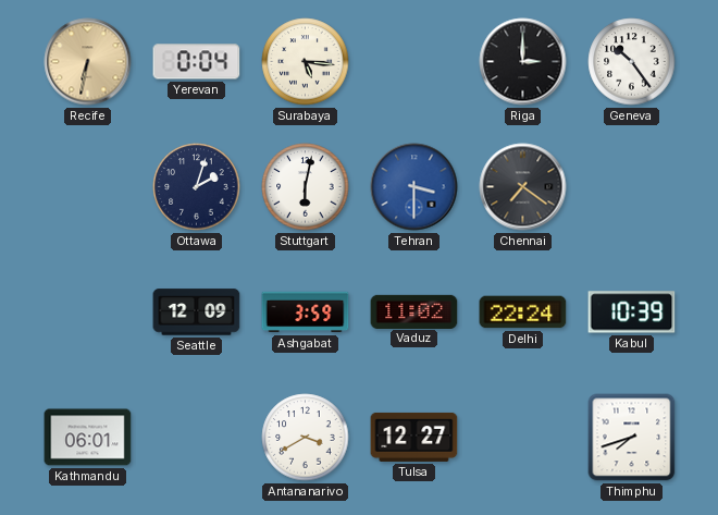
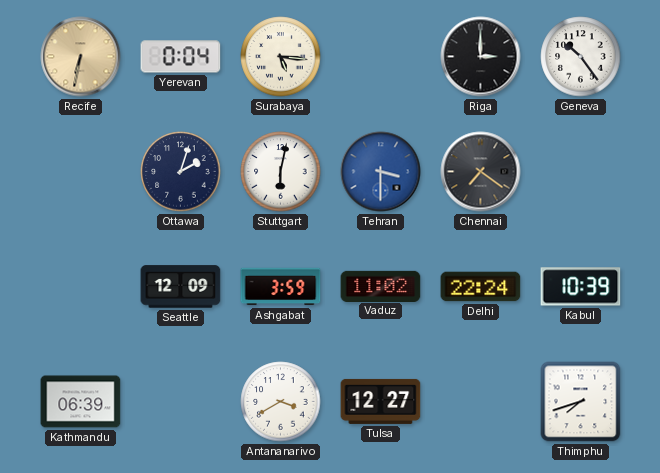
Kathmandu: 06:01 -> 06:39 (81, 402)
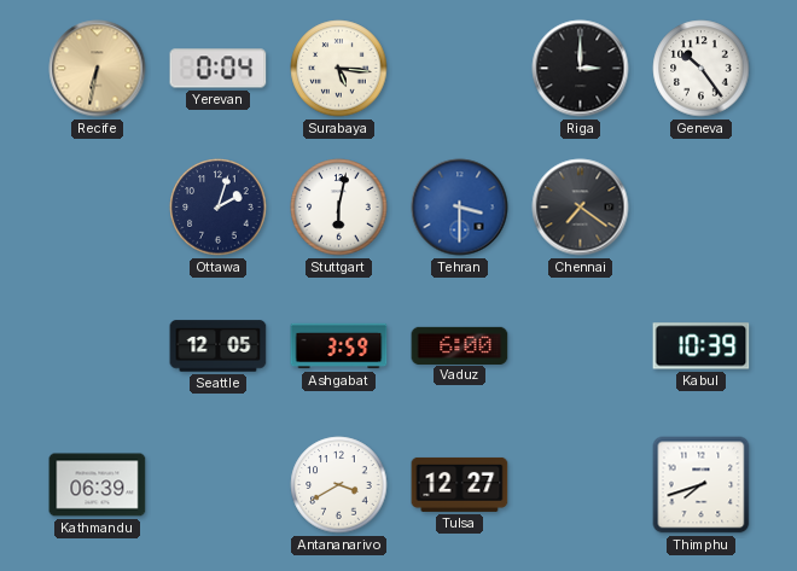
Seattle: 12:09 -> 12:05 (219, 346)
Vaduz: 11:02 -> 6:00 (460, 345)
Delhi: 22:24 -> none (481, 287)
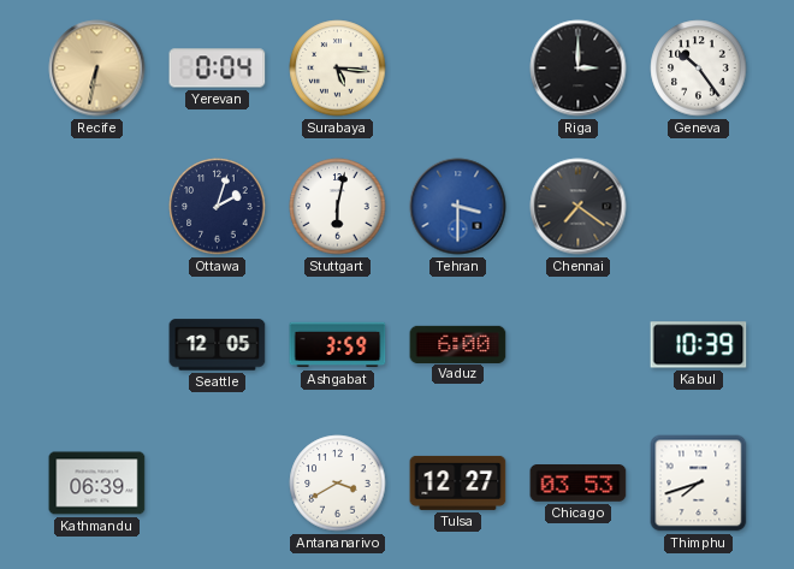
Chicago: none -> 03:53 (579, 484)
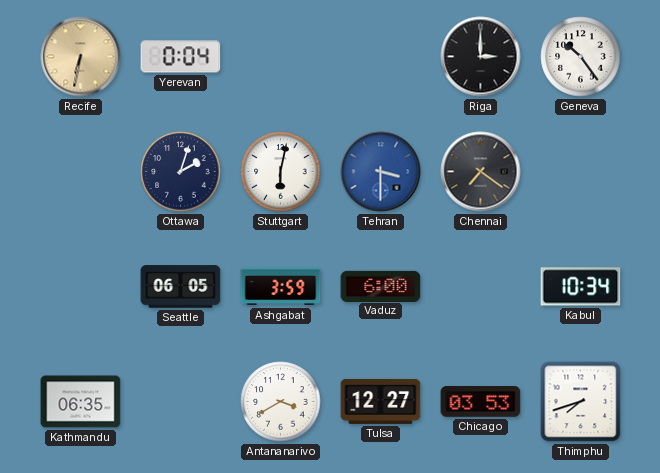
Surabaya: 5:16 -> none (338, 69)
Seattle: 12:05 -> 06:05 (181, 287)
Kabul: 10:39 -> 10:34 (581, 287)
Kathmandu: 06:39 -> 06:35 (81, 402)
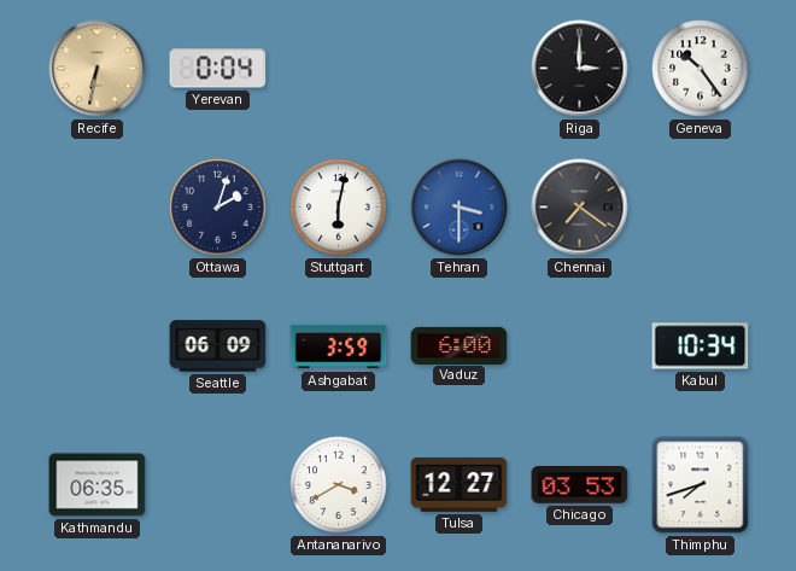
Seattle: 06:05 -> 06:09 (218, 346)
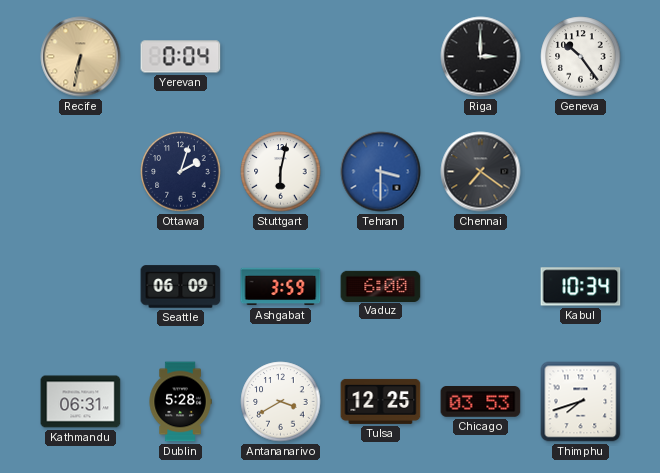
Kathmandu: 06:35 -> 06:31 (81, 402)
Dublin: none -> 5:28 (180, 402)
Tulsa: 12:27 -> 12:25 (381, 401)
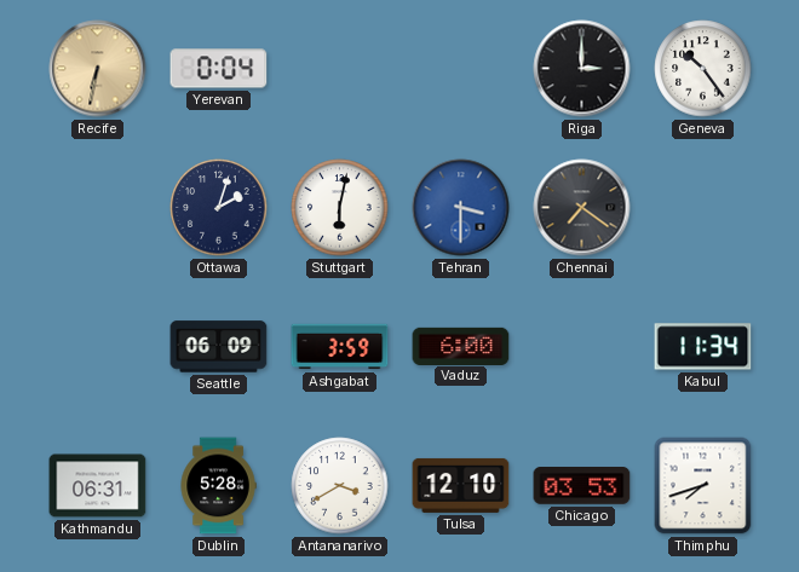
Kabul: 10:34 -> 11:34 (703, 347)
Tulsa: 12:25 -> 12:10 (461, 485)
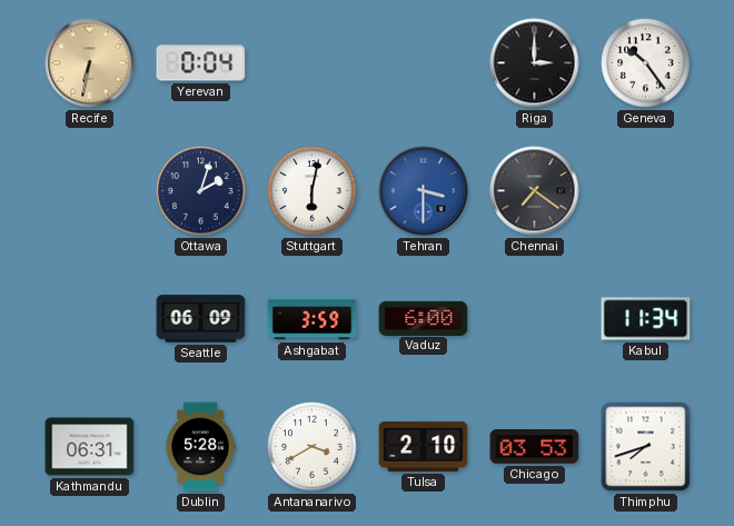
Tulsa: 12:10 -> 2:10 (424, 446)
